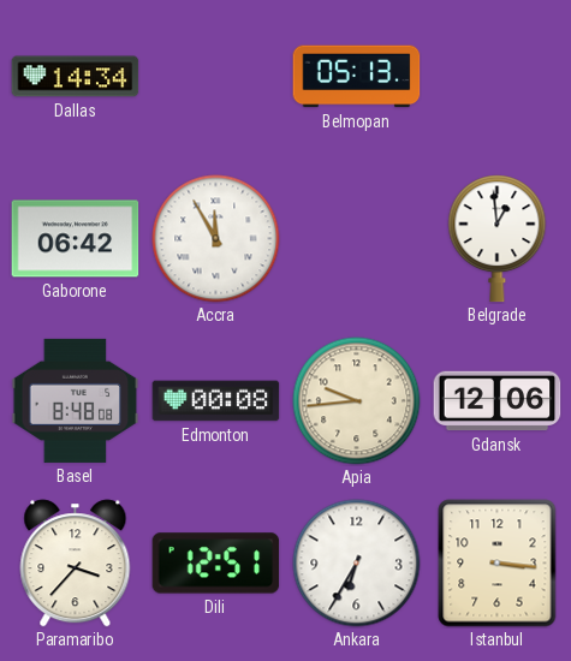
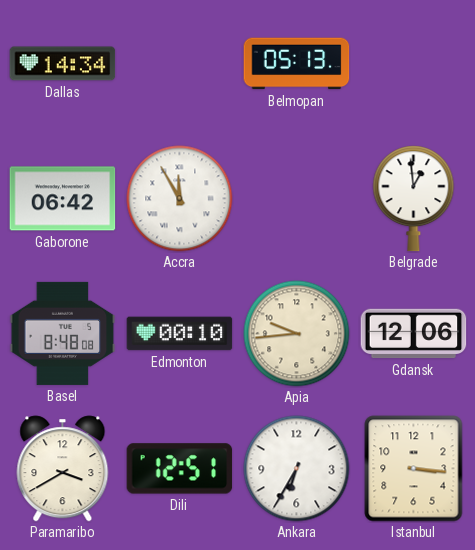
Edmonton: 00:08 -> 00:10 (180, 334)
Paramaribo: 3:37 -> 3:40 (63, 469)
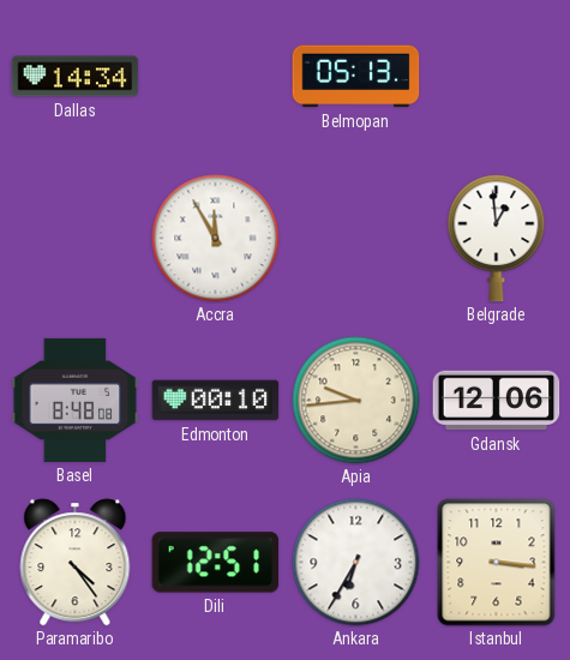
Gaborone: 06:42 -> none (63, 199)
Paramaribo: 3:40 -> 4:24 (76, 563)
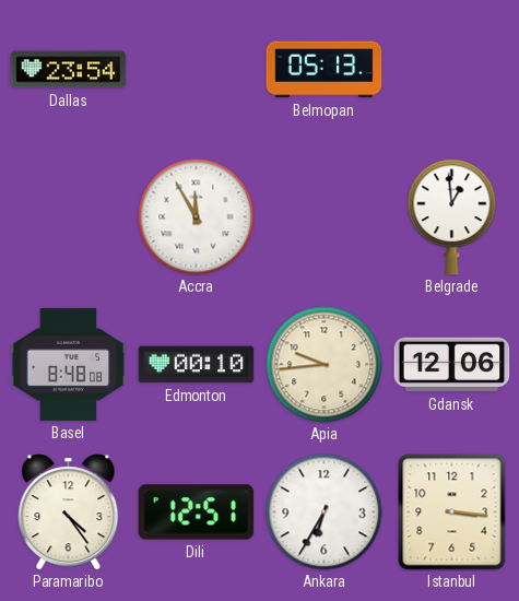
Dallas: 14:34 -> 23:54 (69, 70)
